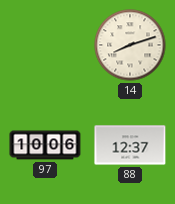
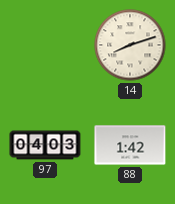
97: 10:06 -> 04:03 (45, 145)
88: 12:37 -> 1:42 (130, 145)
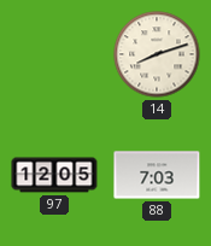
97: 04:03 -> 12:05 (54, 175)
88: 1:42 -> 7:03 (157, 175)
